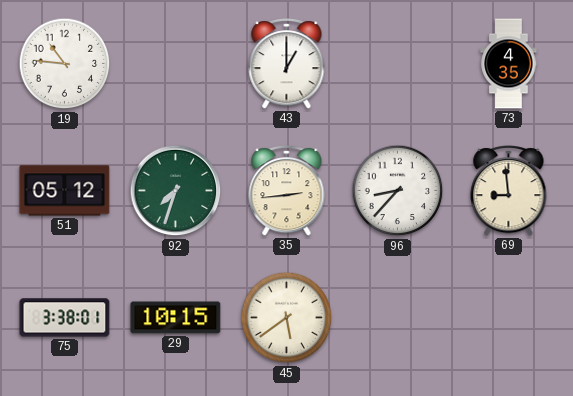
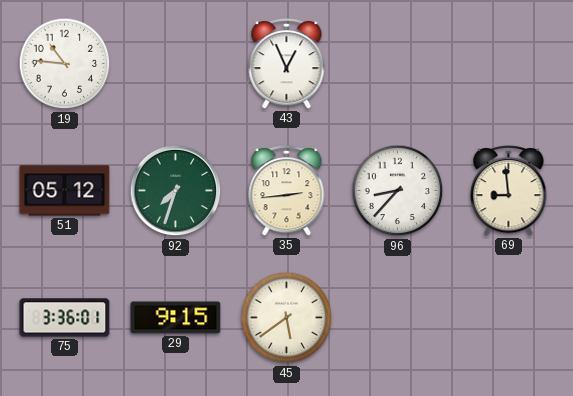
43: 1:00 -> 12:56 (287, 64)
73: 4:35 -> none (509, 64)
75: 3:38 -> 3:36 (65, 318)
29: 10:15 -> 9:15 (176, 318)
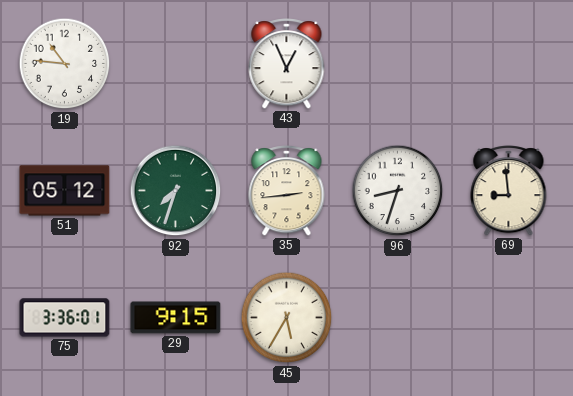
96: 8:37 -> 8:33 (398, 191)
45: 5:39 -> 5:35 (287, 318)
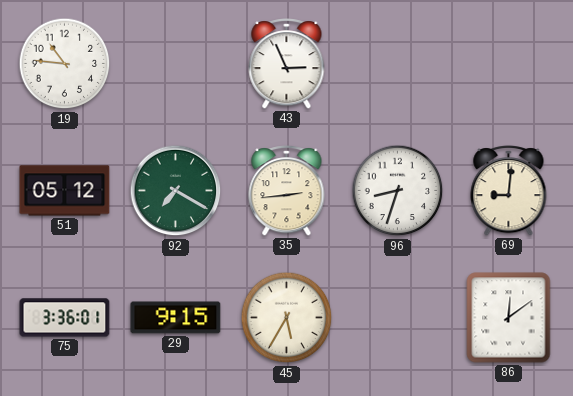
43: 12:56 -> 2:56 (287, 64)
92: 7:33 -> 7:20 (176, 191)
69: 8:59 -> 9:01 (509, 191)
86: none -> 12:09 (509, 318)
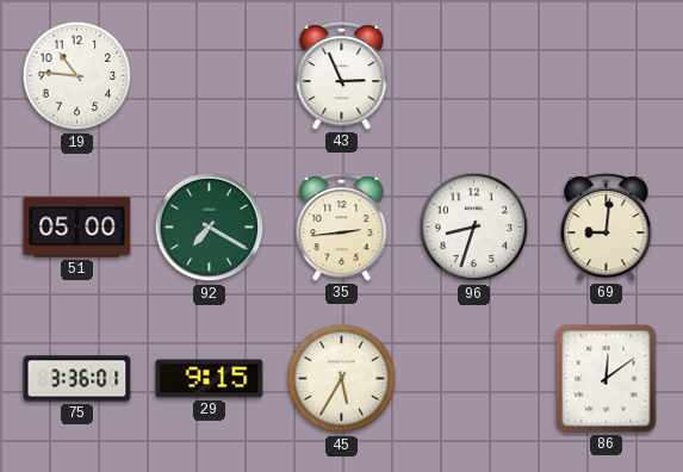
51: 05:12 -> 05:00 (77, 228)
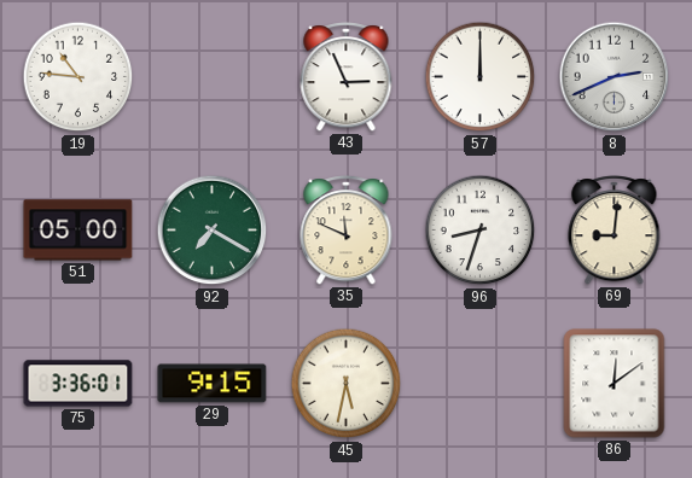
57: none -> 12:00 (481, 77)
8: none -> 2:41 (615, 77)
35: 2:44 -> 11:49 (347, 231)
45: 5:35 -> 5:32 (347, 384)
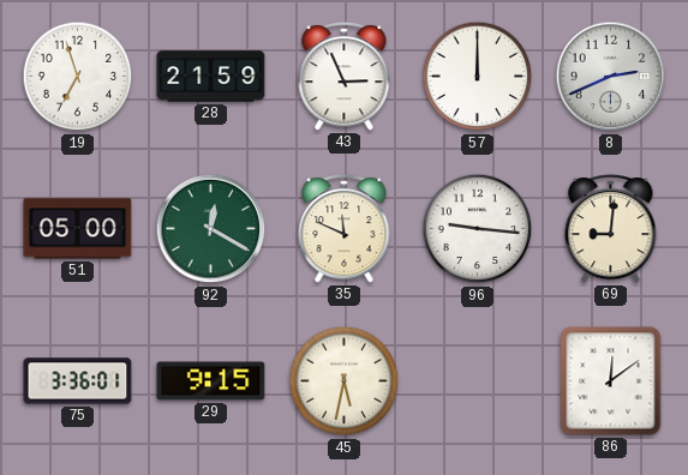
19: 10:46 -> 6:57 (78, 77)
28: none -> 21:59 (211, 77)
92: 7:20 -> 12:20 (211, 229)
96: 8:33 -> 9:16 (478, 229)
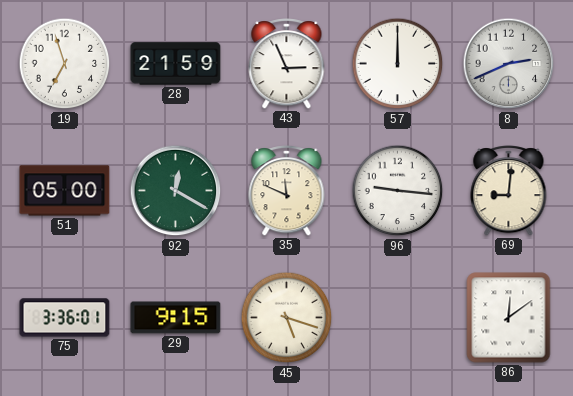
45: 5:32 -> 5:18 (287, 318)
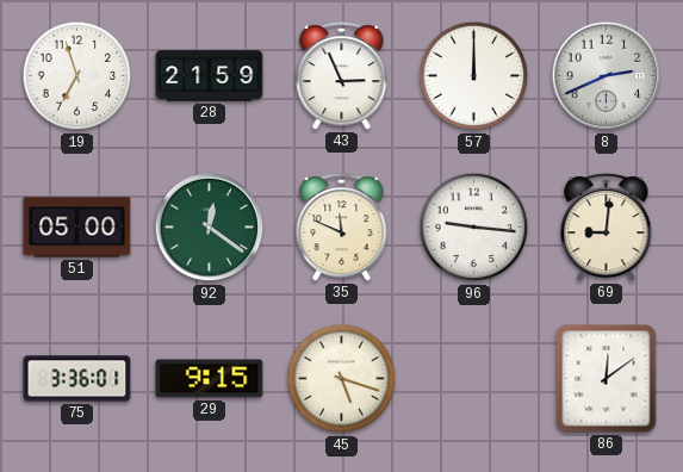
92: 12:20 -> 12:21 (210, 228)
